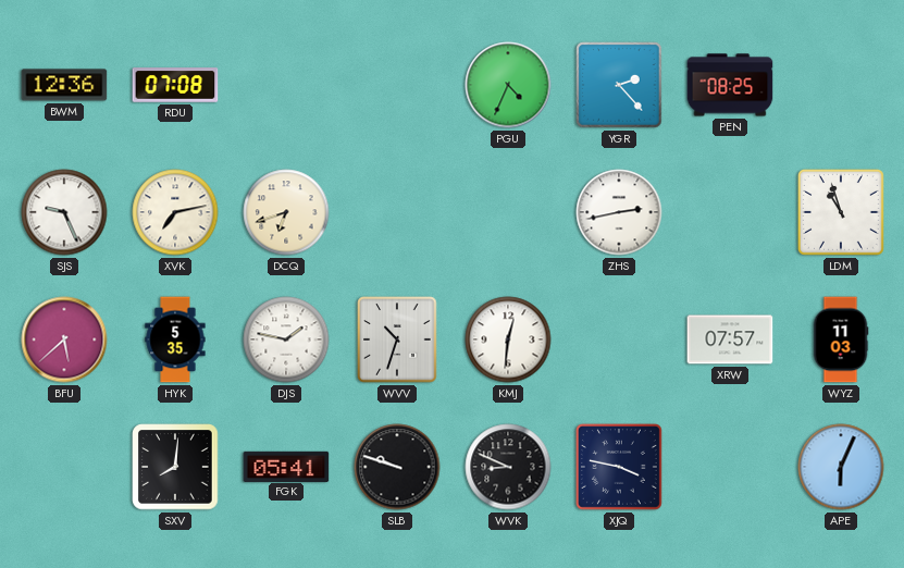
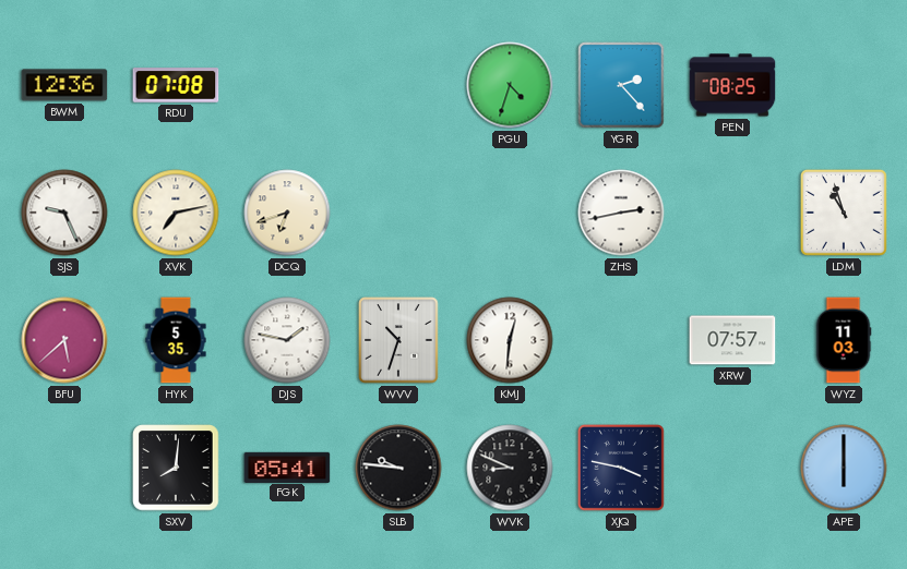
PGU: 4:34 -> 4:33 (510, 85)
SLB: 9:48 -> 9:46 (398, 468)
APE: 6:04 -> 6:00 (844, 468)
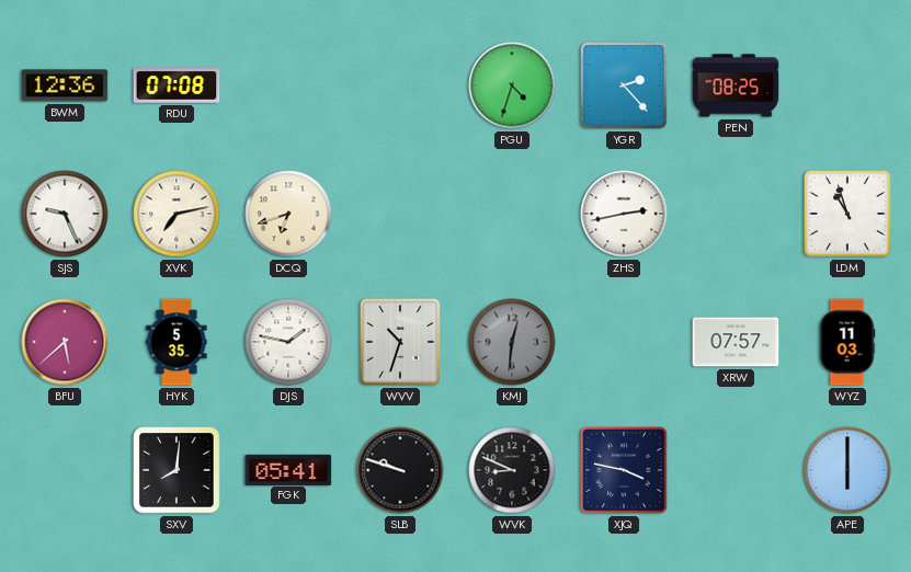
KMJ dial: white -> grey (512, 342)
SLB: 9:46 -> 9:48 (400, 470)
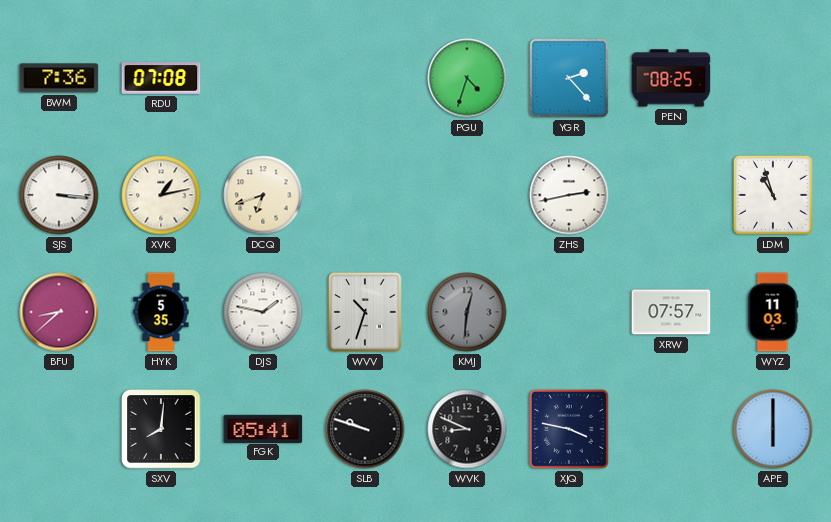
BWM: 12:36 -> 7:36 (59, 78)
SJS: 9:26 -> 3:16 (59, 195)
XVK: 7:13 -> 1:13 (161, 195)
BFU: 5:38 -> 8:38 (59, 312)
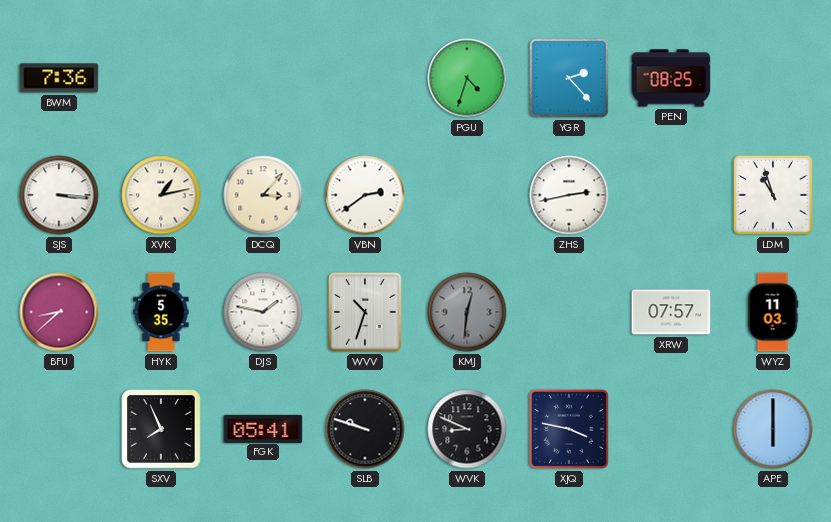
RDU: 07:08 -> none (161, 78)
DCQ: 6:42 -> 3:07 (263, 195)
VBN: none -> 2:39 (365, 195)
SXV: 8:01 -> 7:56 (161, 429)
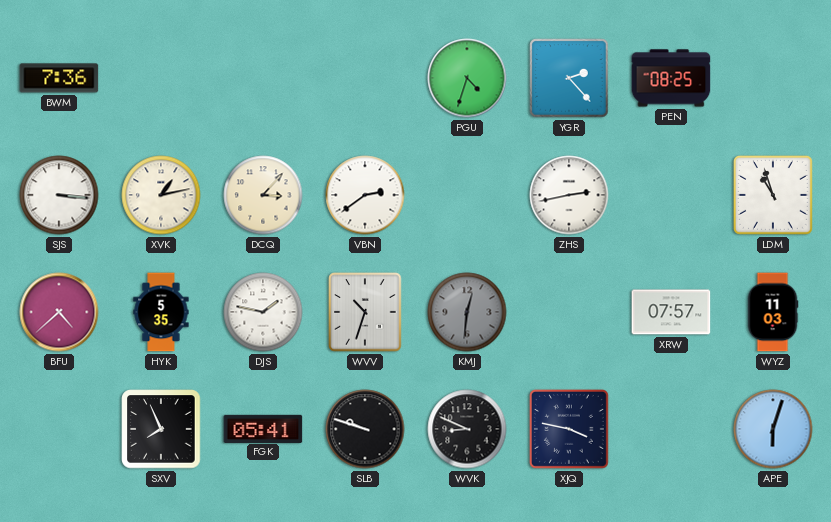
BFU: 8:38 -> 4:38 (59, 312)
APE: 6:00 -> 6:03 (773, 429)
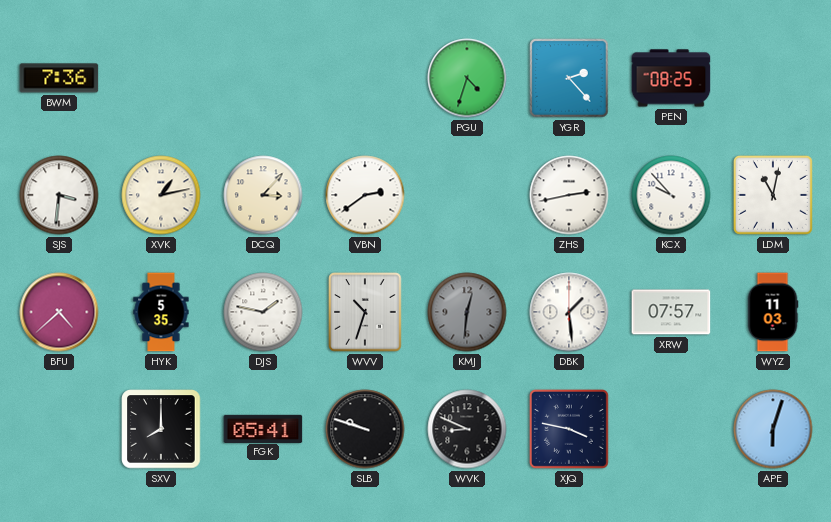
SJS: 3:16 -> 3:31 (59, 195)
KCX: none -> 9:53 (671, 195)
LDM: 10:57 -> 11:02 (773, 195)
DBK: none -> 1:29 (569, 312)
SXV: 7:56 -> 8:00 (161, 429)
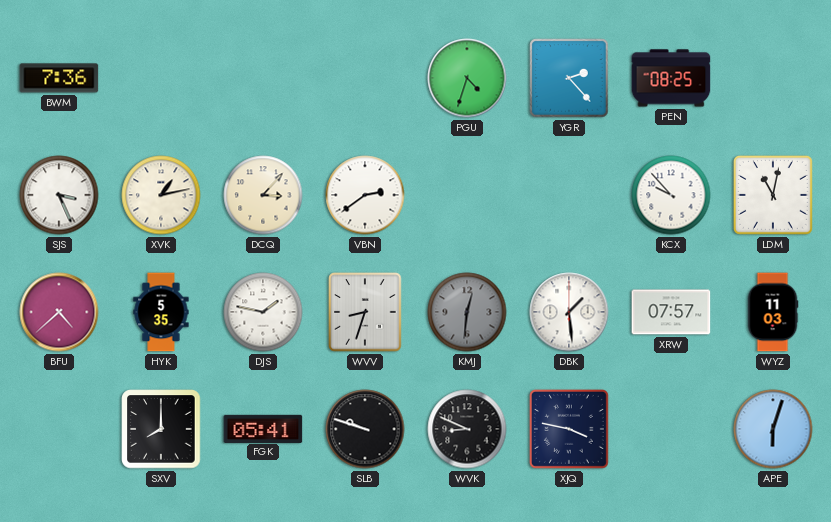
SJS: 3:31 -> 3:26 (59, 195)
ZHS: 2:43 -> none (569, 195)
WVV: 10:33 -> 8:33 (365, 312)
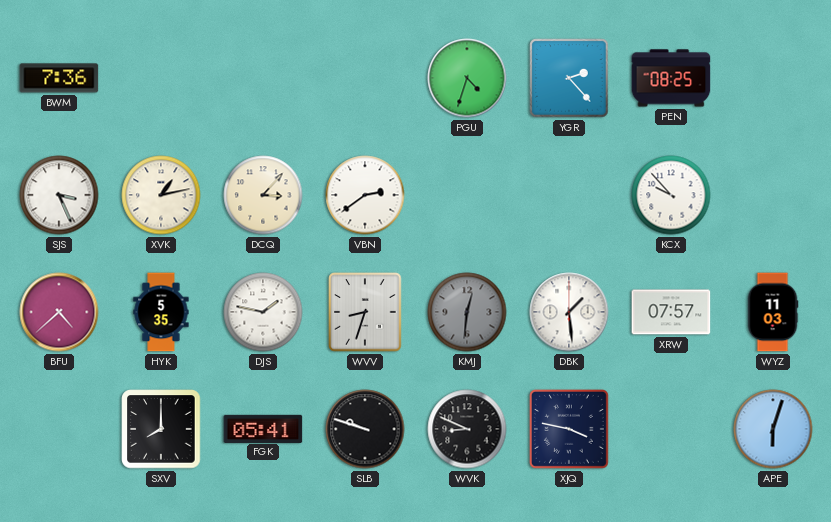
LDM: 11:02 -> none (773, 195)
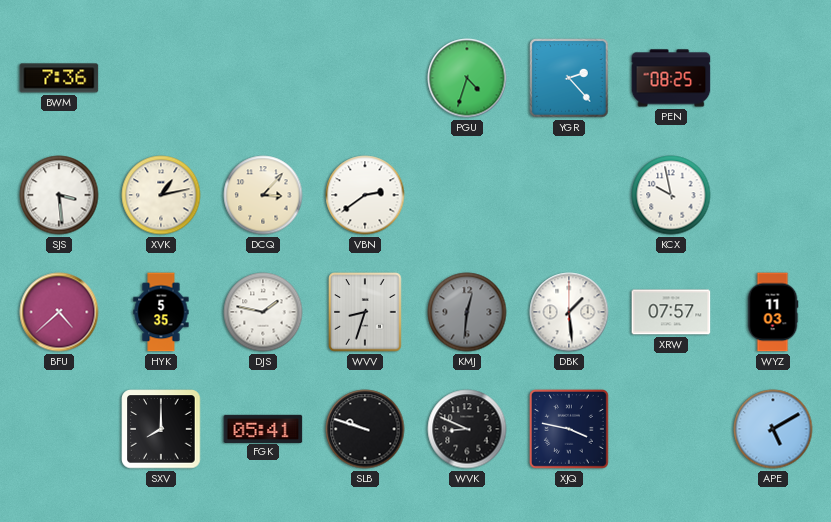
SJS: 3:26 -> 3:29 (59, 195)
KCX: 9:53 -> 9:58 (671, 195)
APE: 6:03 -> 5:10 (773, 429)
